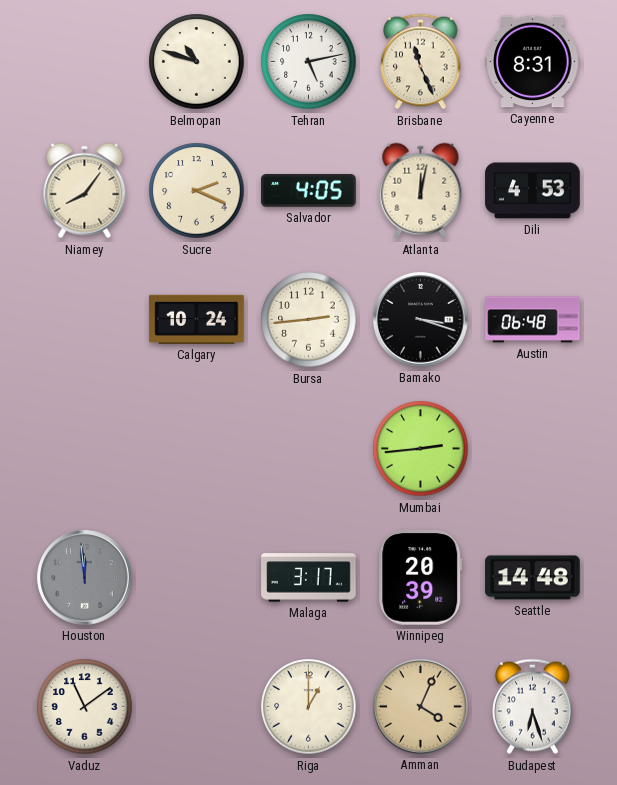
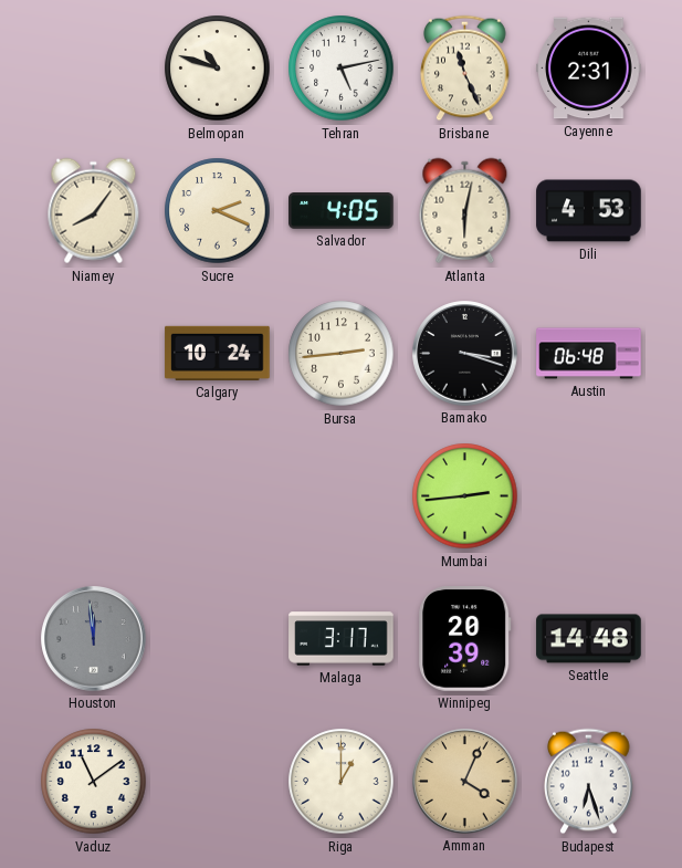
Cayenne: 8:31 -> 2:31 (589, 69)
Atlanta: 12:02 -> 6:02 (465, 211)
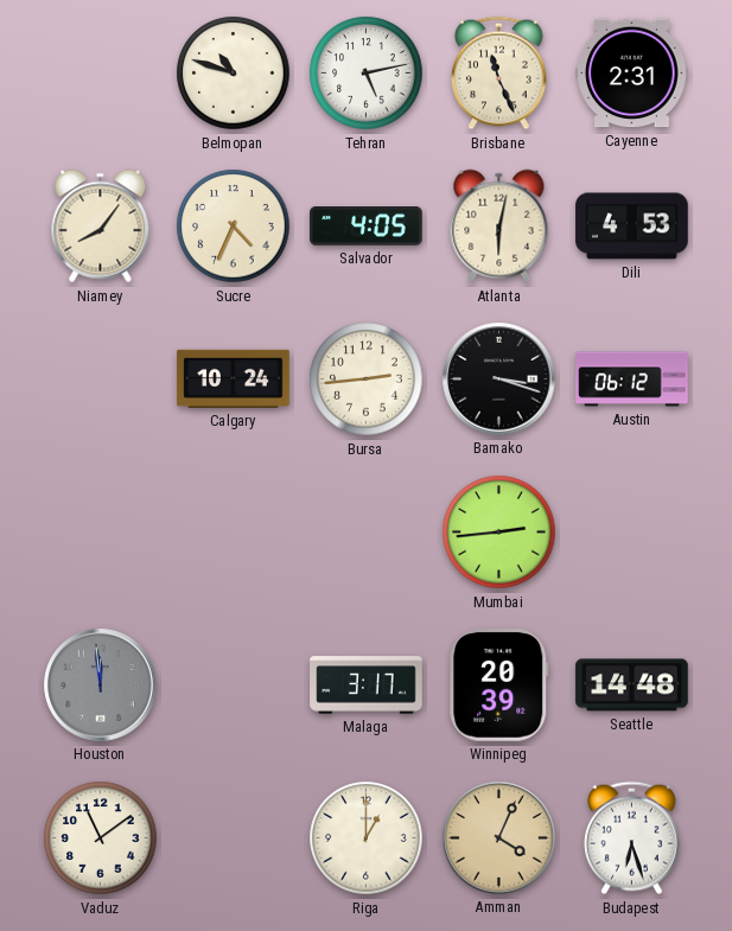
Sucre: 2:19 -> 4:34 (234, 227)
Austin: 06:48 -> 06:12 (632, 380)
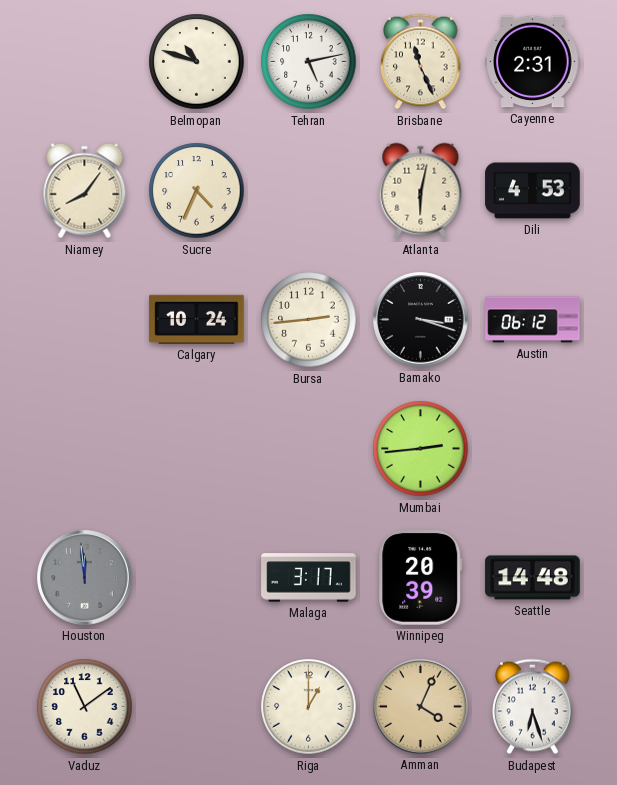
Salvador: 4:05 -> none (367, 227)
